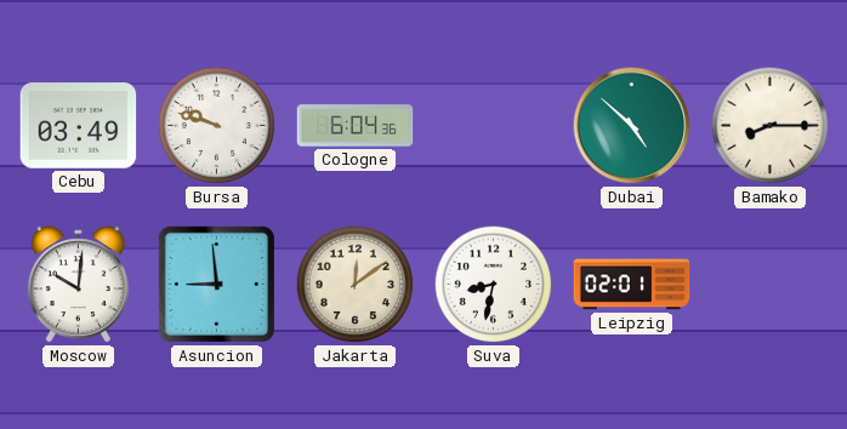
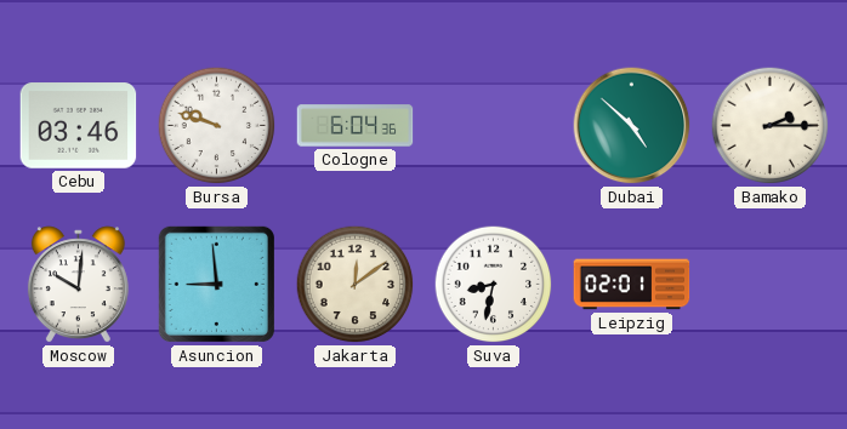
Cebu: 03:49 -> 03:46 (79, 126)
Bamako: 8:15 -> 2:15 (771, 126)
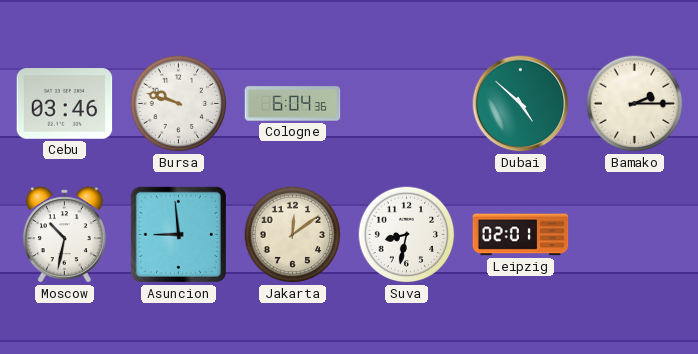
Moscow: 10:01 -> 10:32 (64, 235)
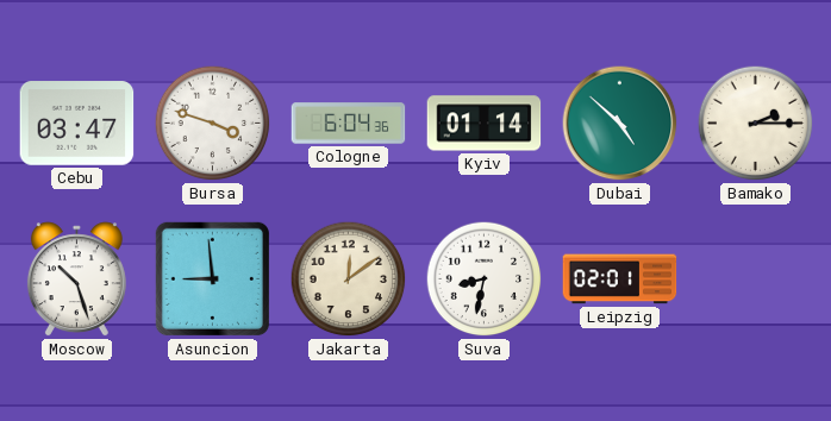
Cebu: 03:46 -> 03:47 (77, 124)
Bursa: 9:48 -> 3:48 (213, 124)
Kyiv: none -> 01:14 (485, 124)
Moscow: 10:32 -> 10:27 (76, 279)
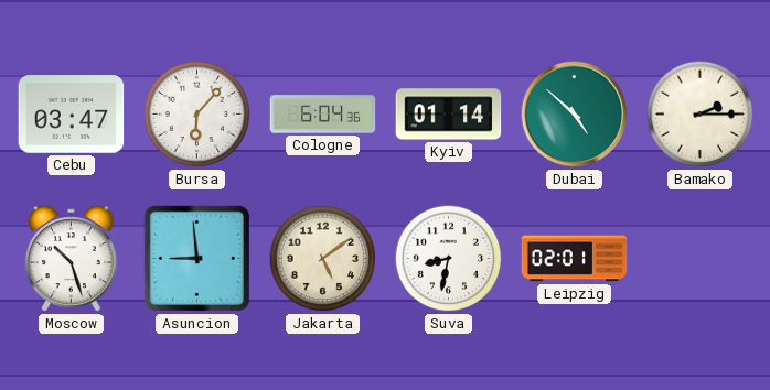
Bursa: 3:48 -> 6:07 (197, 115)
Jakarta: 12:09 -> 5:09 (323, 259)
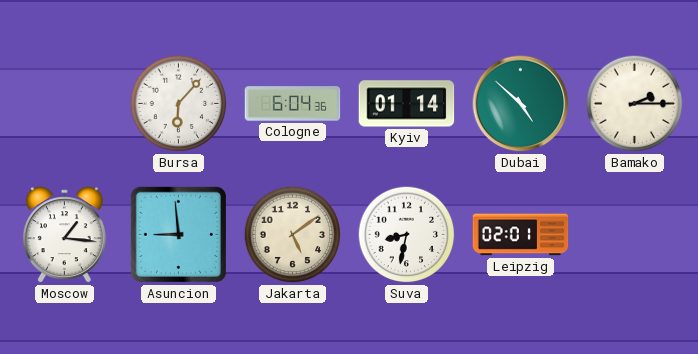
Cebu: 03:47 -> none (72, 115)
Moscow: 10:27 -> 1:16 (64, 235)
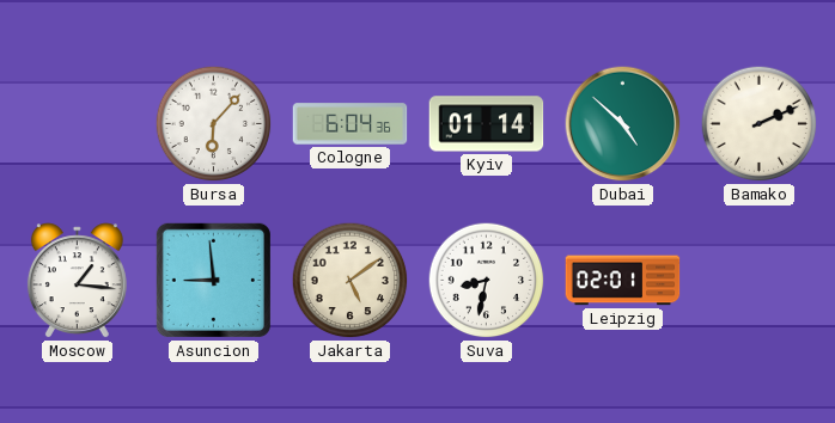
Bamako: 2:15 -> 2:11 (760, 124)
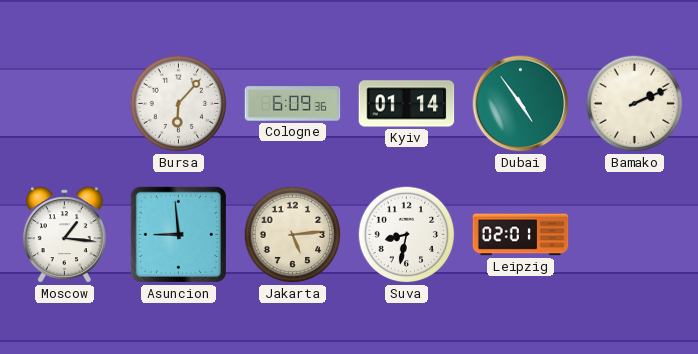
Cologne: 6:04 -> 6:09 (293, 104)
Dubai: 4:52 -> 4:54 (521, 104)
Jakarta: 5:09 -> 5:14 (293, 235)
